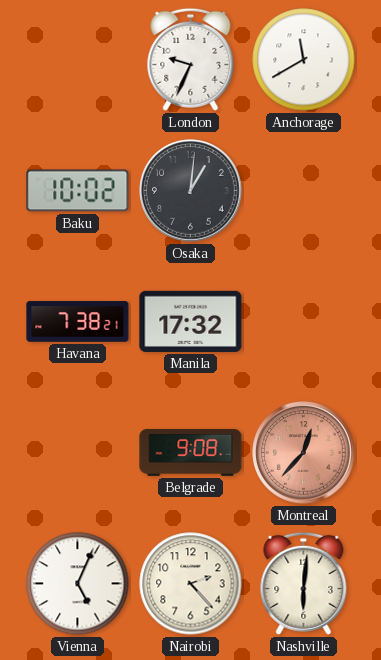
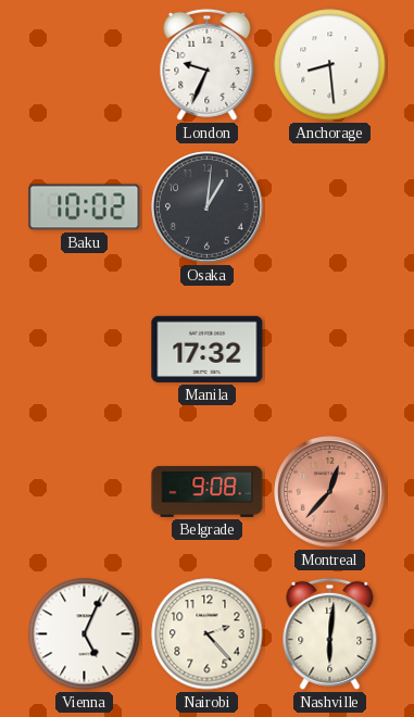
Anchorage: 11:40 -> 8:29 (330, 65)
Havana: 7:38 -> none (78, 322)
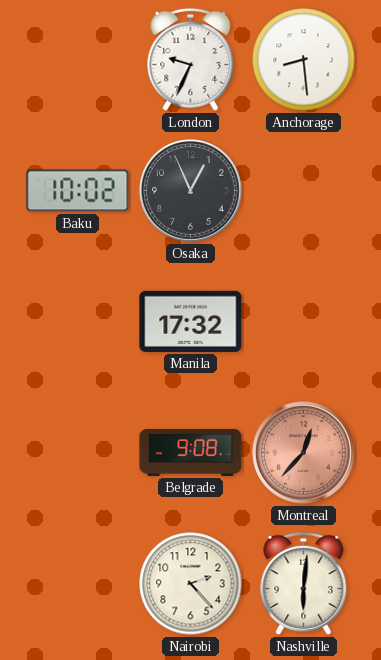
Osaka: 1:01 -> 12:56 (191, 191)
Vienna: 5:04 -> none (85, 634)
